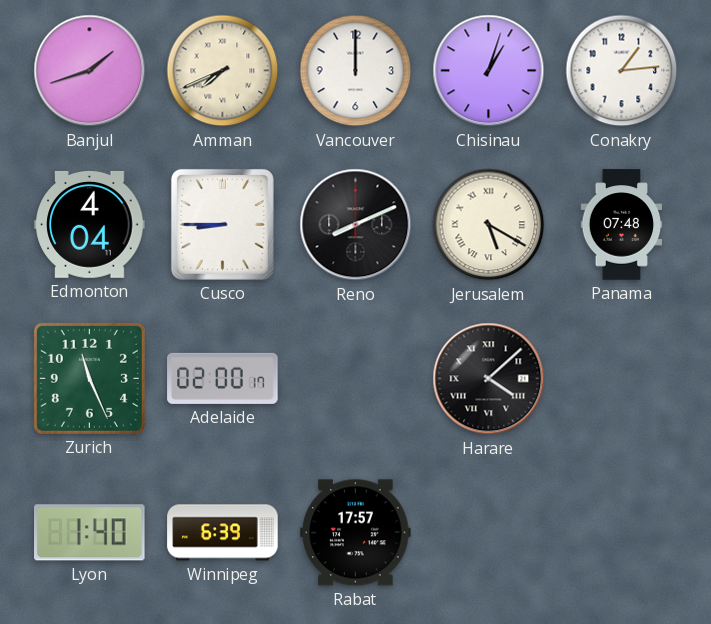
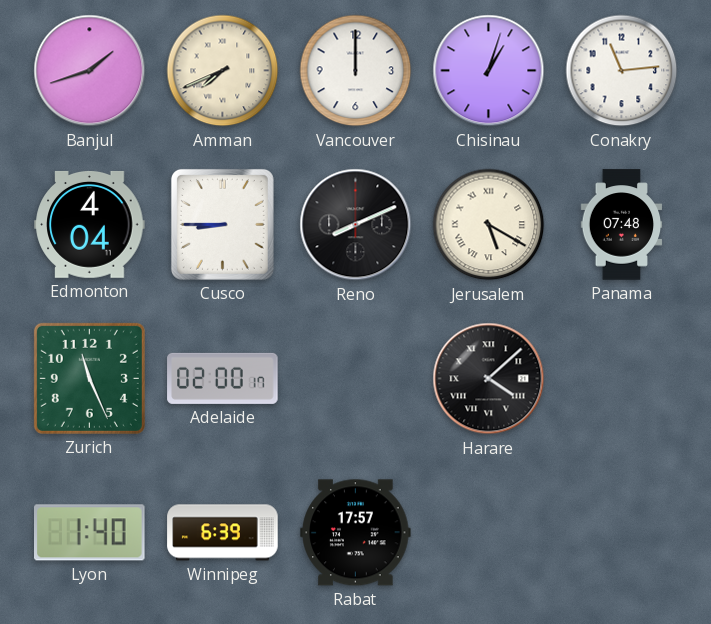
Conakry: 1:14 -> 11:14 (622, 71)
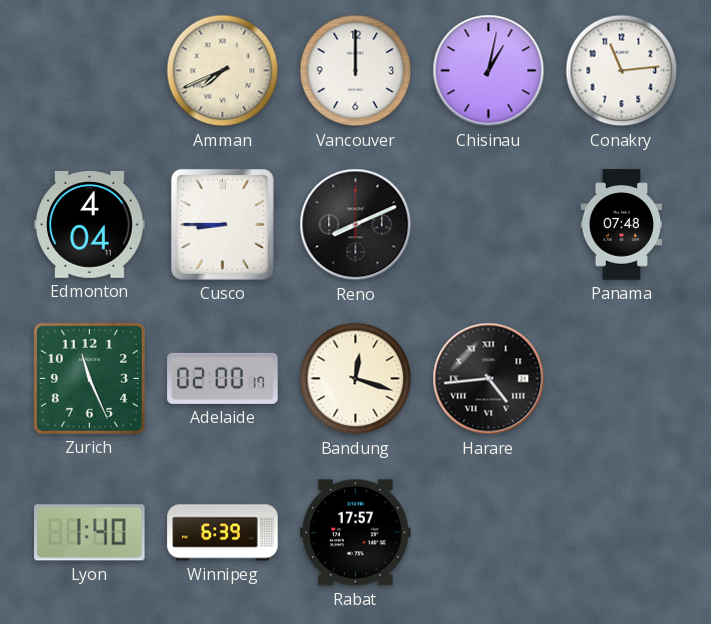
Banjul: 1:42 -> none (90, 71)
Chisinau: 1:03 -> 1:02 (489, 71)
Jerusalem: 5:20 -> none (489, 225)
Bandung: none -> 12:18 (356, 379)
Harare: 4:08 -> 4:44 (489, 379)
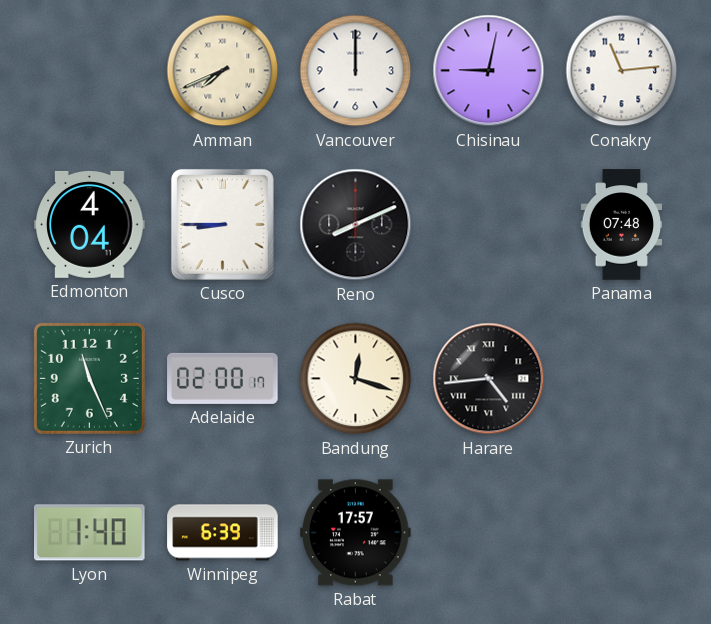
Chisinau: 1:02 -> 9:02 (489, 71)
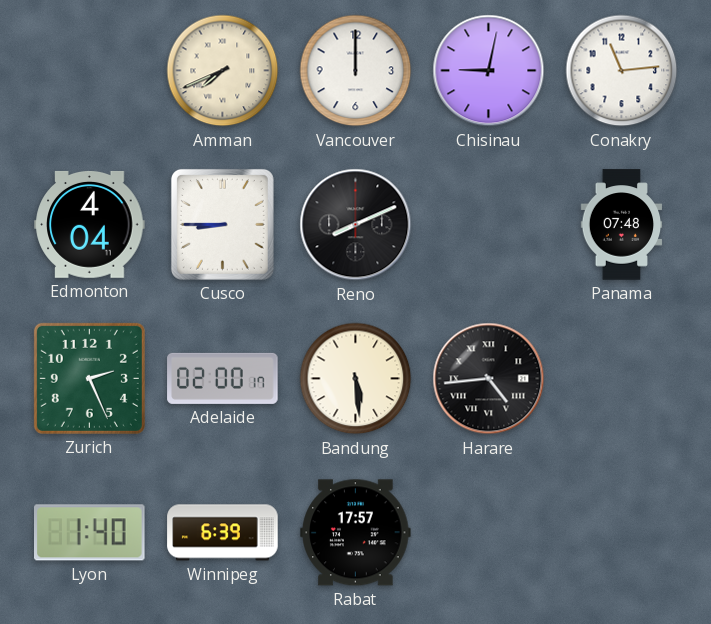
Zurich: 11:26 -> 2:26 (89, 378)
Bandung: 12:18 -> 5:29 (356, 379)
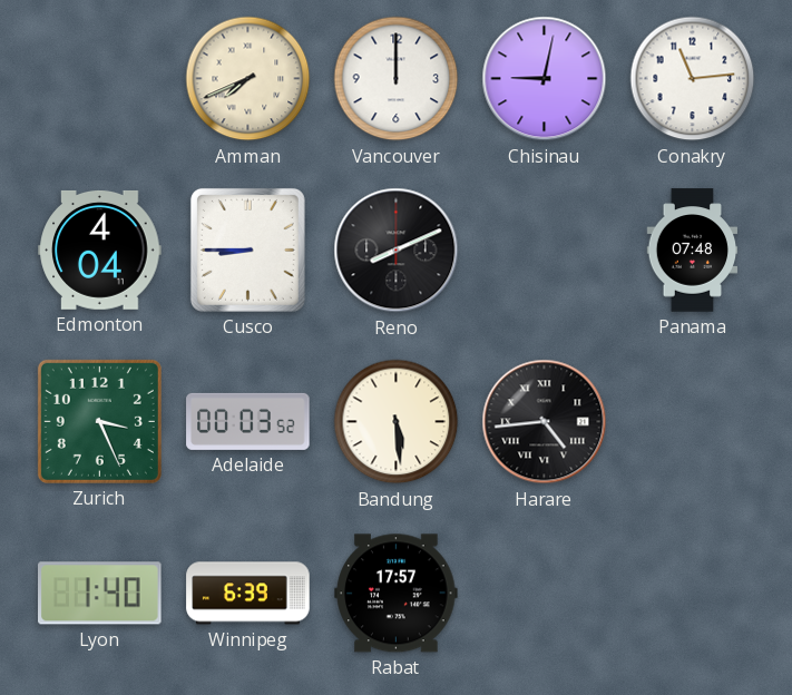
Zurich: 2:26 -> 3:26 (99, 421)
Adelaide: 02:00 -> 00:03 (248, 421)
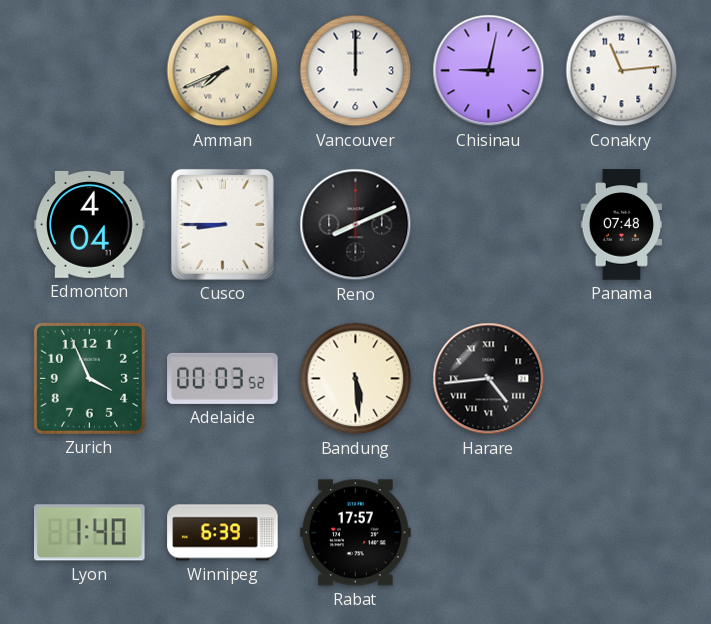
Zurich: 3:26 -> 3:56 (89, 378)
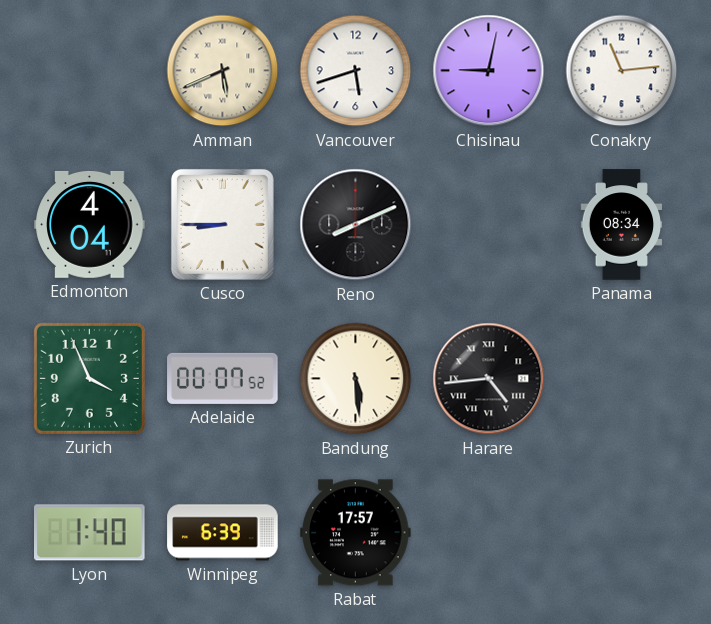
Amman: 7:41 -> 5:41 (223, 71)
Vancouver: 12:00 -> 5:42 (356, 71)
Panama: 07:48 -> 08:34 (622, 225)
Adelaide: 00:03 -> 00:07 (223, 378)
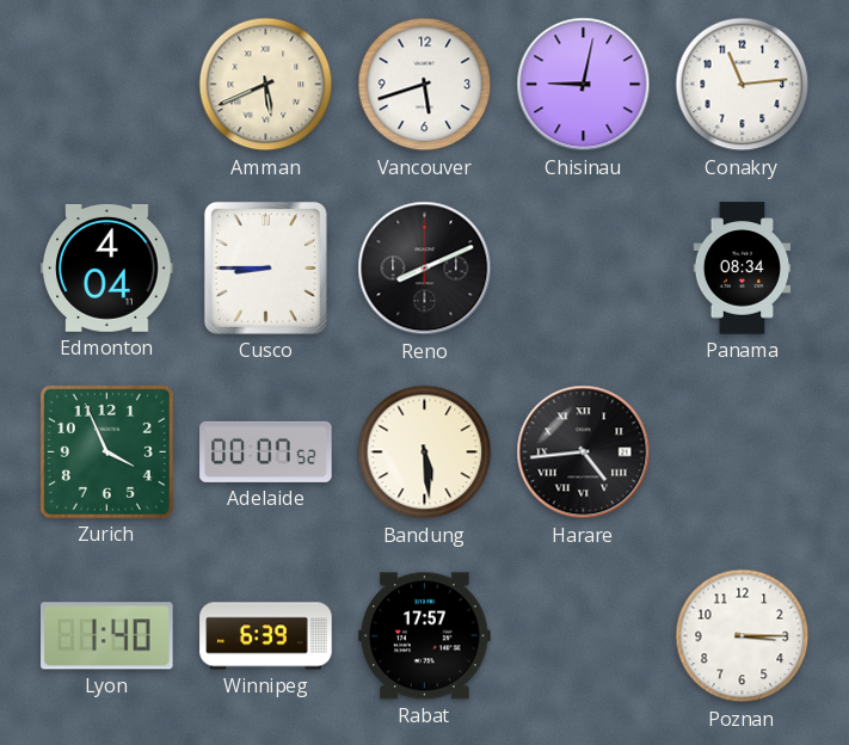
Poznan: none -> 3:15 (743, 636)
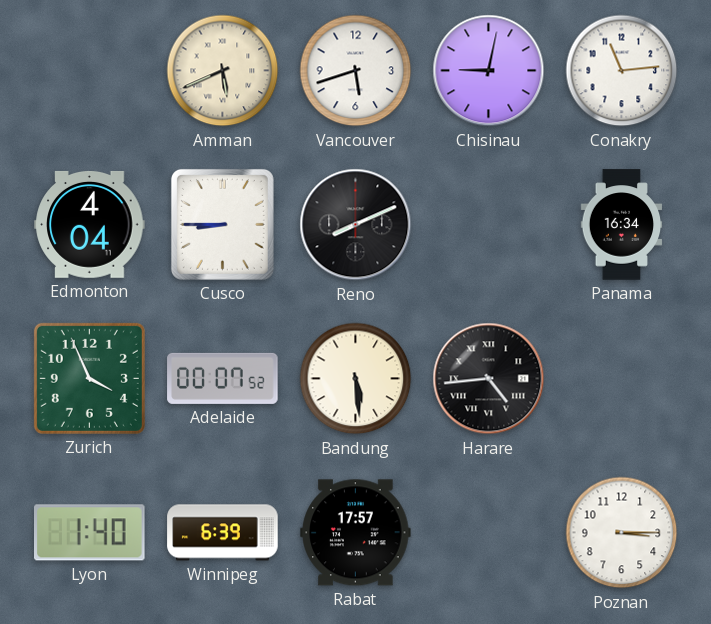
Panama: 08:34 -> 16:34 (622, 225)
